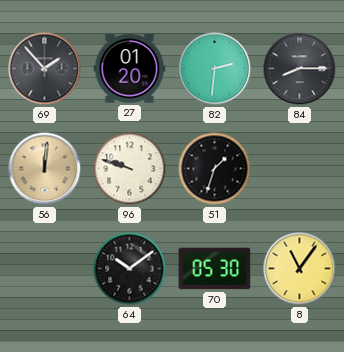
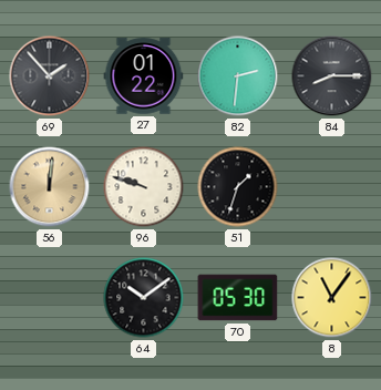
27: 01:20 -> 01:22 (144, 76)
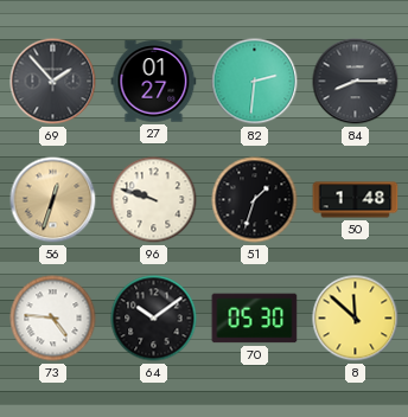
27: 01:22 -> 01:27 (154, 82)
56: 12:01 -> 12:33 (53, 200)
50: none -> 1:48 (356, 200)
73: none -> 4:46 (53, 319)
8: 11:06 -> 11:52 (356, 319)
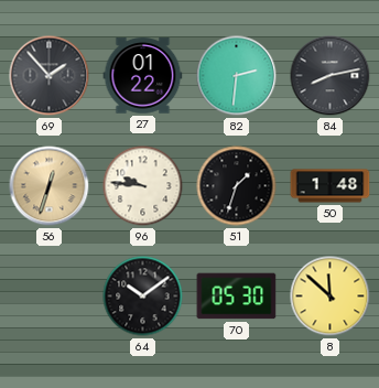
27: 01:27 -> 01:22 (143, 76)
84: 8:15 -> 8:13 (331, 76)
96: 9:48 -> 9:46 (143, 186)
73: 4:46 -> none (53, 319)
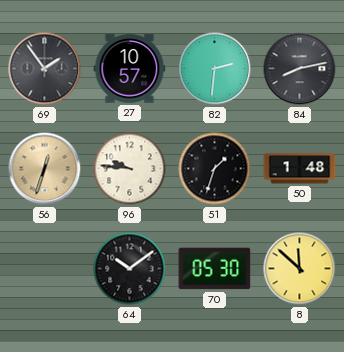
69: 1:53 -> 1:54 (45, 69)
27: 01:22 -> 10:57 (130, 69)
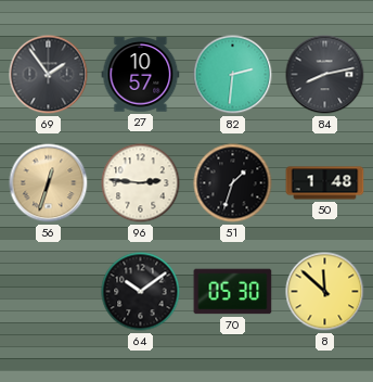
96: 9:46 -> 2:46 (141, 183)
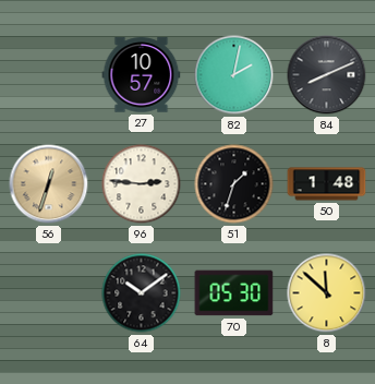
69: 1:54 -> none (49, 75)
82: 2:31 -> 2:02 (234, 75)
84: 8:13 -> 8:11 (327, 75)
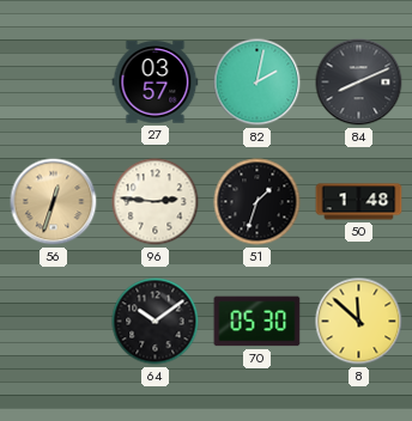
27: 10:57 -> 03:57 (156, 83)
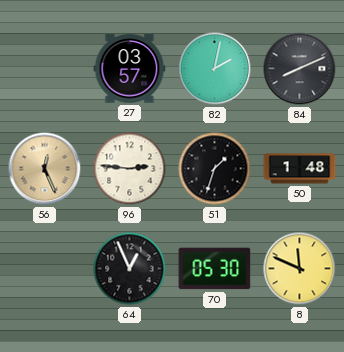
56: 12:33 -> 12:26 (45, 169)
64: 10:09 -> 12:56 (130, 269)
8: 11:52 -> 11:49 (300, 269)
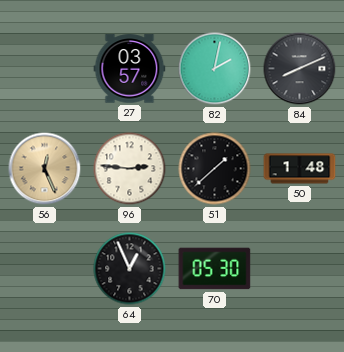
51: 1:33 -> 1:38 (215, 169)
8: 11:49 -> none (300, 269)
